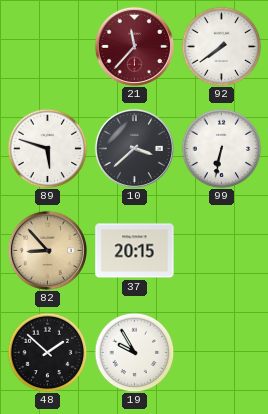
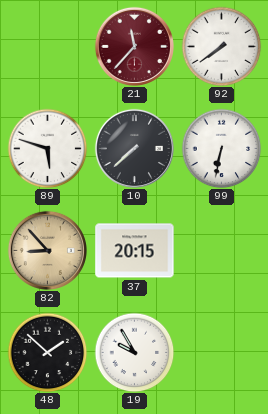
10: 3:38 -> 7:38 (134, 148)
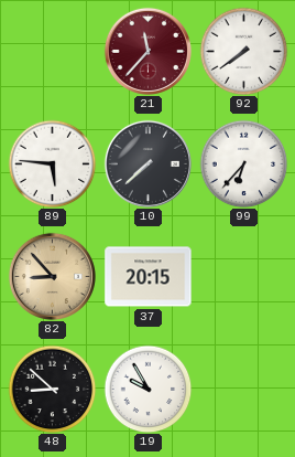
89: 5:48 -> 5:46 (52, 163)
99: 6:32 -> 6:37 (243, 163)
48: 1:52 -> 8:52 (52, 389)
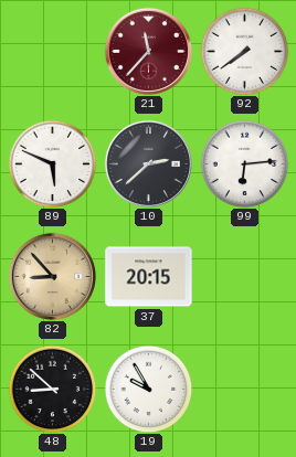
89: 5:46 -> 5:49 (52, 163)
10: 7:38 -> 2:38 (148, 163)
99: 6:37 -> 6:14 (244, 163)
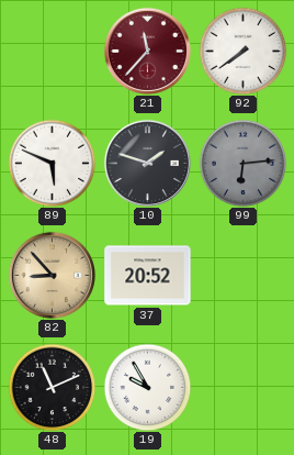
10: 2:38 -> 1:48 (147, 163)
99 dial: white -> grey (242, 163)
37: 20:15 -> 20:52 (148, 276)
48: 8:52 -> 11:11 (52, 387)
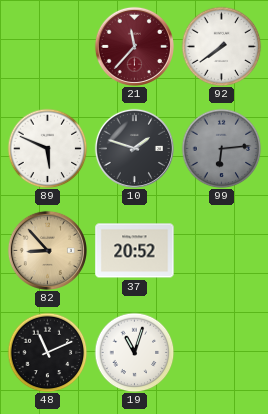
19: 9:55 -> 11:03 (134, 352)
